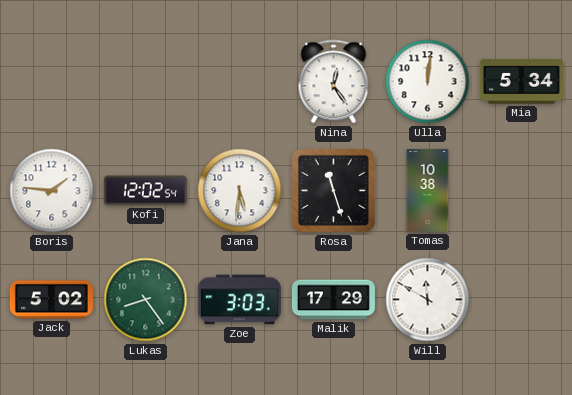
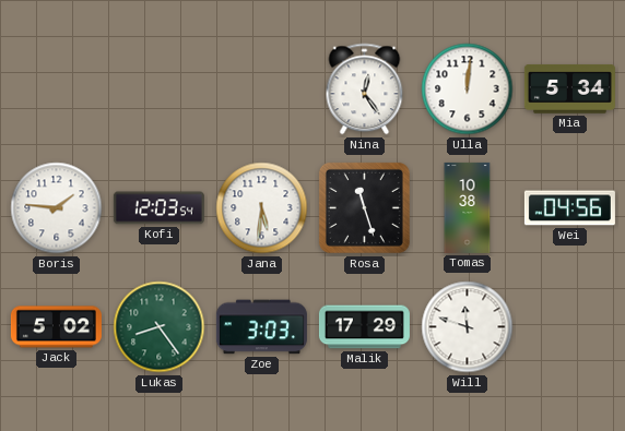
Kofi: 12:02 -> 12:03 (158, 208)
Wei: none -> 04:56 (569, 208)
Will: 11:50 -> 11:48 (468, 327)
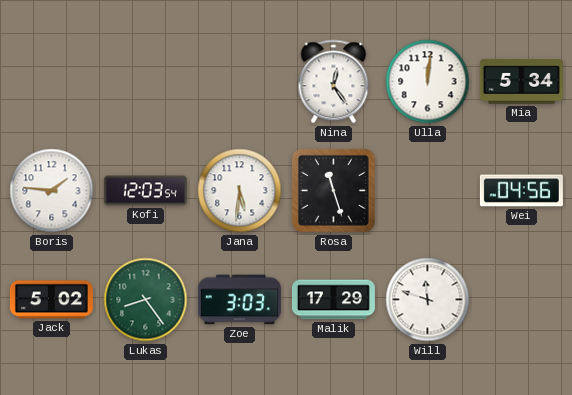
Tomas: 10:38 -> none (468, 207)
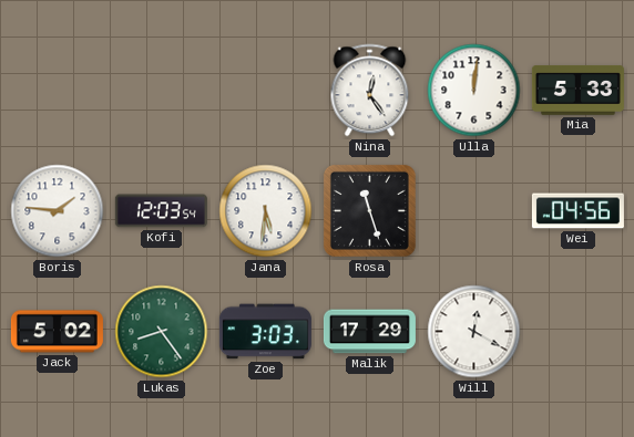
Mia: 5:34 -> 5:33 (577, 91)
Will: 11:48 -> 12:20 (474, 332)
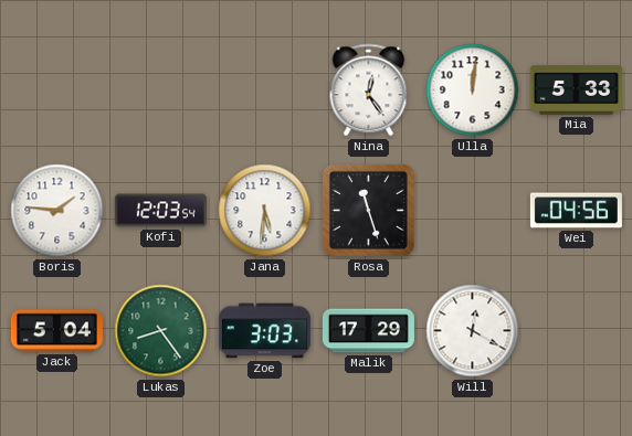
Jack: 5:02 -> 5:04 (56, 331)
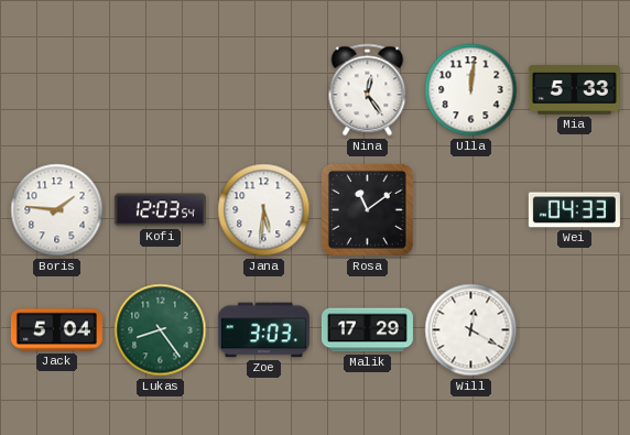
Rosa: 11:27 -> 11:09 (367, 209)
Wei: 04:56 -> 04:33 (574, 210)
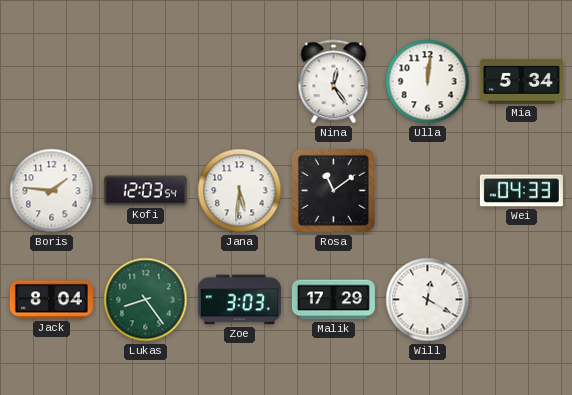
Mia: 5:33 -> 5:34 (521, 82)
Jack: 5:04 -> 8:04 (51, 300)
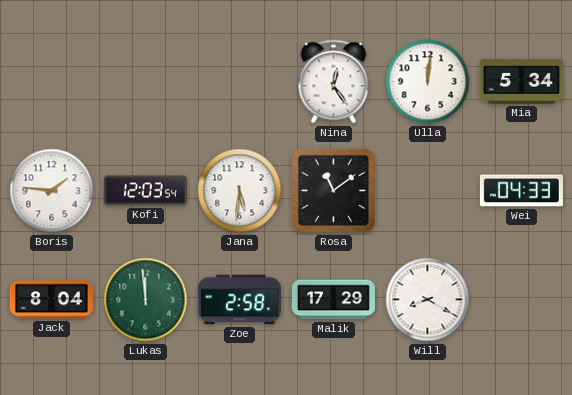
Lukas: 8:24 -> 11:59 (146, 300)
Zoe: 3:03 -> 2:58 (239, 300)
Will: 12:20 -> 8:20 (428, 300)
